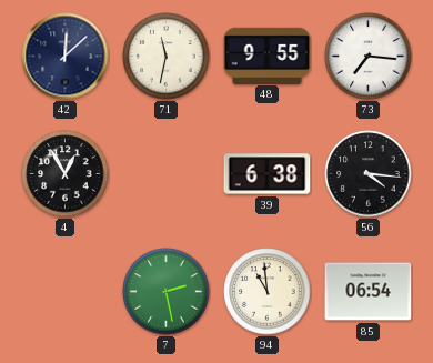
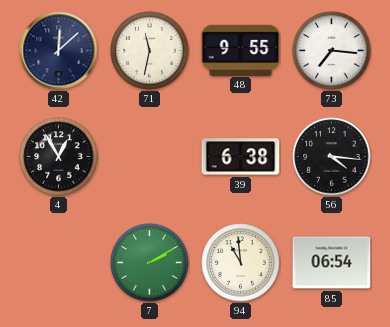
7: 2:28 -> 2:10 (150, 263)
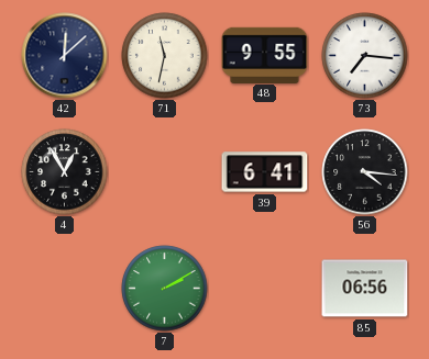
39: 6:38 -> 6:41 (265, 172)
94: 10:59 -> none (241, 263)
85: 06:54 -> 06:56 (365, 289)
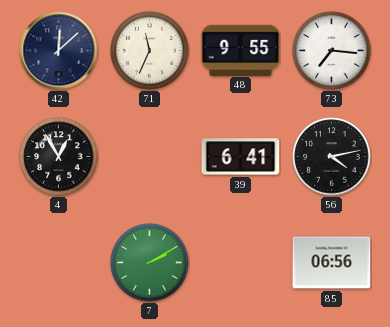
71: 11:32 -> 11:34 (150, 51)
56: 4:16 -> 4:13 (332, 157)
